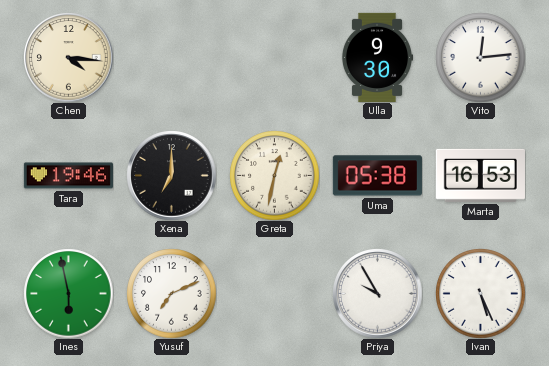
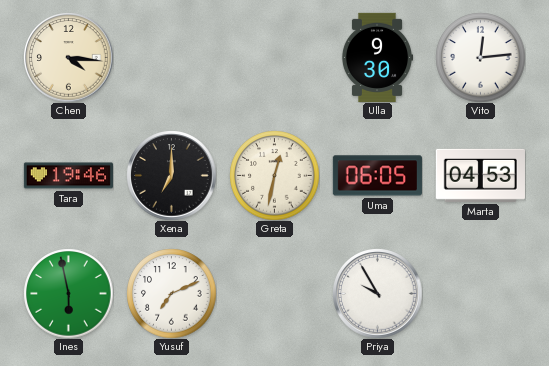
Uma: 05:38 -> 06:05 (377, 176)
Marta: 16:53 -> 04:53 (480, 175)
Ivan: 5:26 -> none (480, 293)
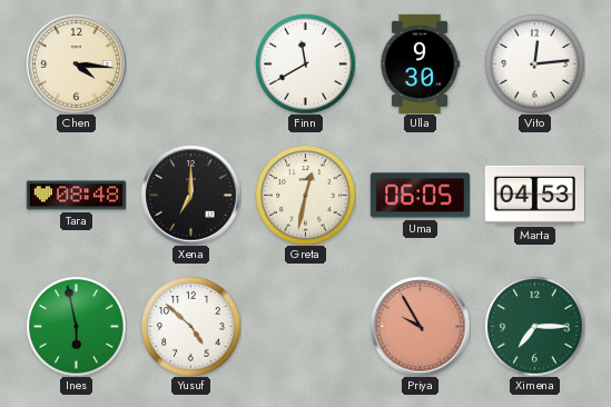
Finn: none -> 11:40 (305, 63)
Tara: 19:46 -> 08:48 (76, 196)
Yusuf: 7:11 -> 4:52 (190, 326)
Priya dial: white -> salmon (420, 326)
Ximena: none -> 7:15 (534, 326)
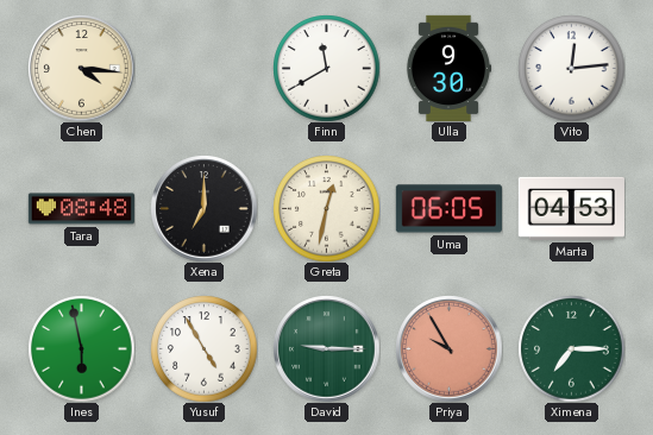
Yusuf: 4:52 -> 4:55 (203, 348)
David: none -> 9:15 (326, 348)
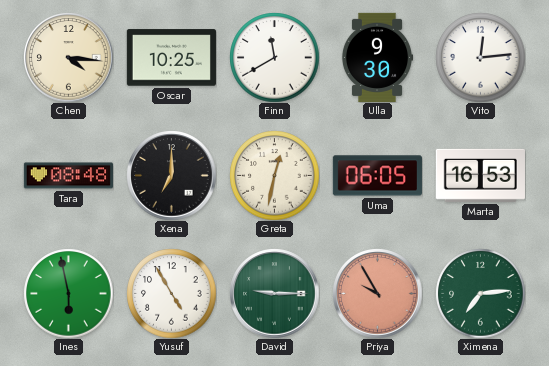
Oscar: none -> 10:25 (171, 58)
Marta: 04:53 -> 16:53 (480, 175)
Ximena: 7:15 -> 7:14 (480, 293)
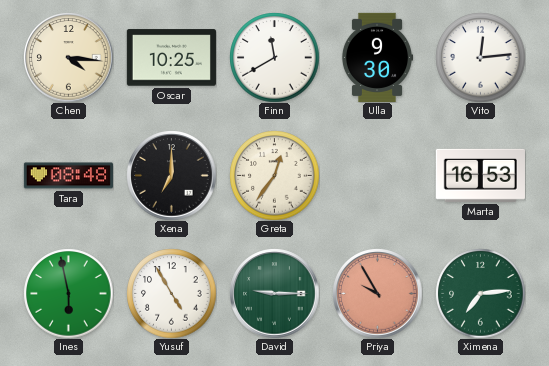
Greta: 12:32 -> 12:36 (274, 175)
Uma: 06:05 -> none (377, 176)
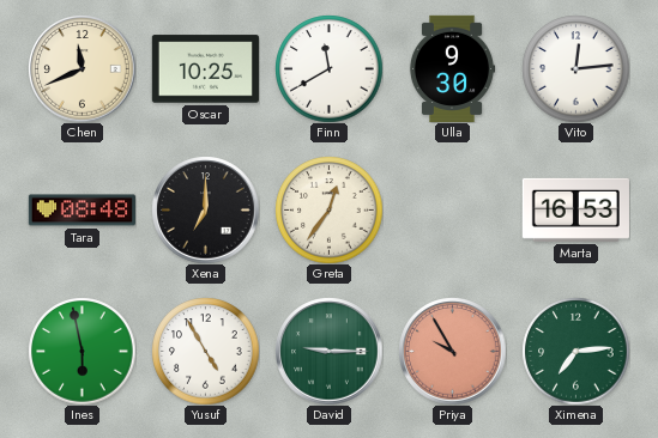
Chen: 4:16 -> 11:41 (82, 68)
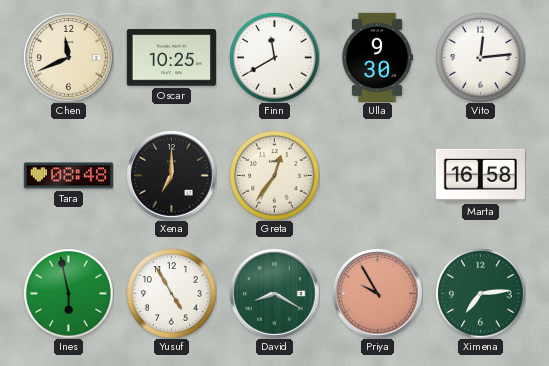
Marta: 16:53 -> 16:58 (480, 175)
David: 9:15 -> 8:20 (274, 293)
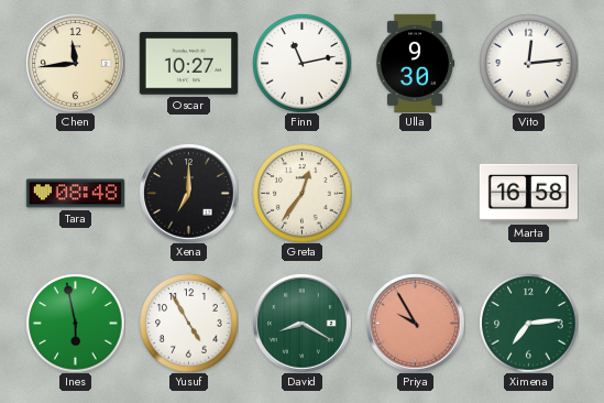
Chen: 11:41 -> 11:44 (75, 63)
Oscar: 10:25 -> 10:27 (188, 64)
Finn: 11:40 -> 11:13 (301, 63)
